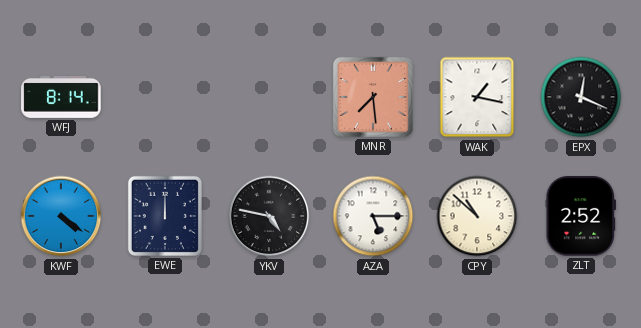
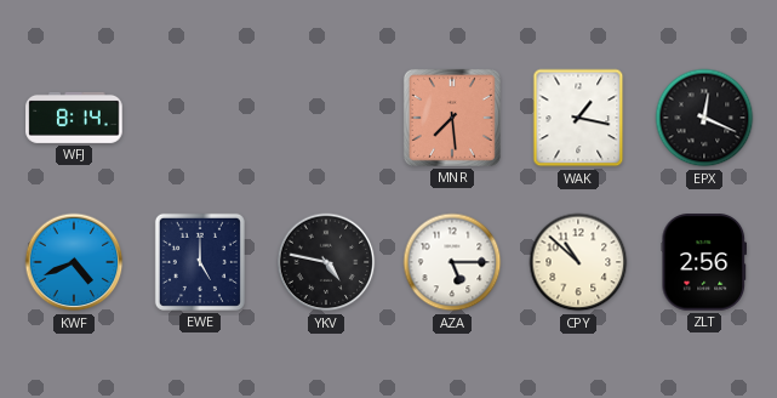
KWF: 4:21 -> 4:41 (74, 262)
EWE: 12:00 -> 5:00 (200, 262)
ZLT: 2:52 -> 2:56 (703, 262)
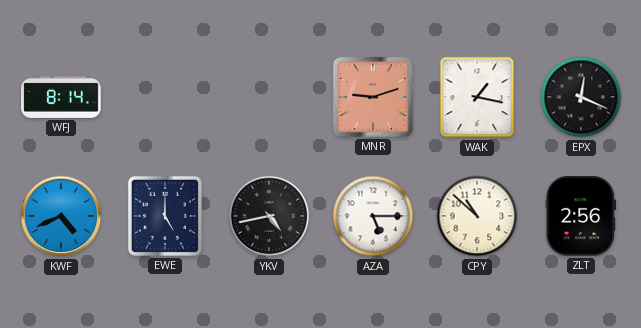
MNR: 7:29 -> 9:12 (373, 97)
YKV: 4:47 -> 4:43 (269, 216)
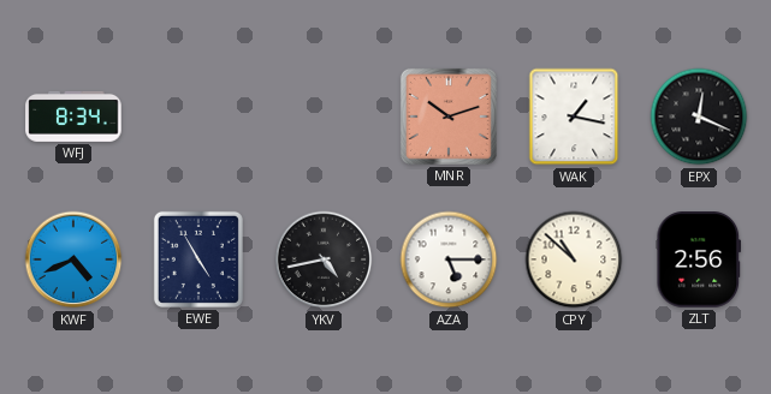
WFJ: 8:14 -> 8:34 (73, 117)
MNR: 9:12 -> 10:12 (449, 117)
EWE: 5:00 -> 4:55 (198, 259)
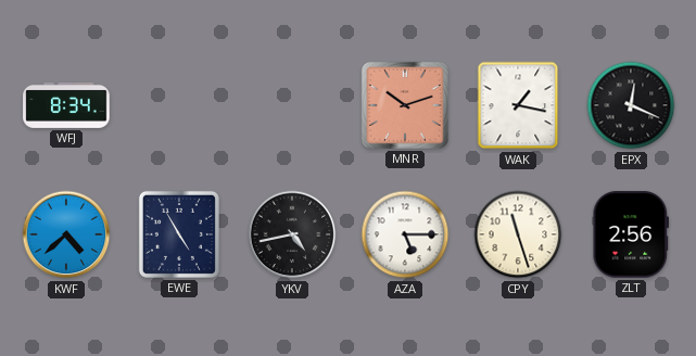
KWF: 4:41 -> 4:38 (66, 234)
CPY: 10:52 -> 11:27 (518, 234)
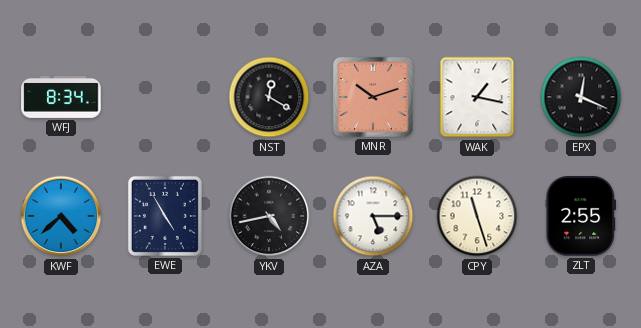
NST: none -> 12:20 (269, 97)
ZLT: 2:56 -> 2:55 (580, 216)
